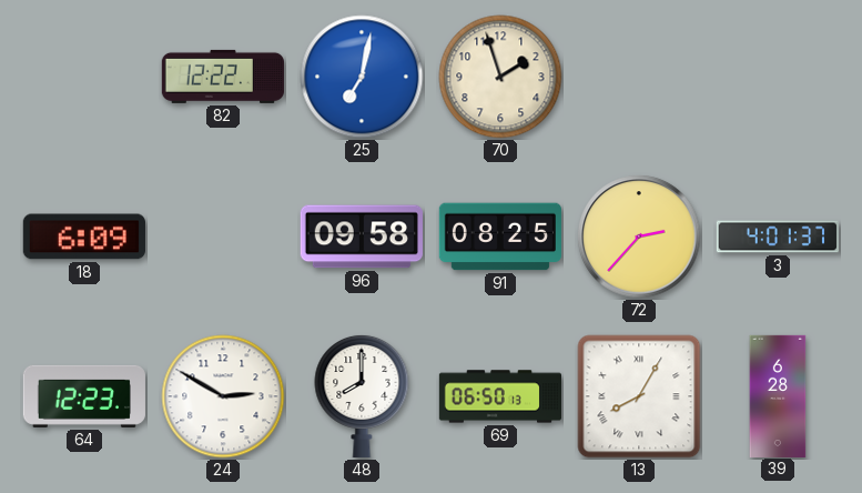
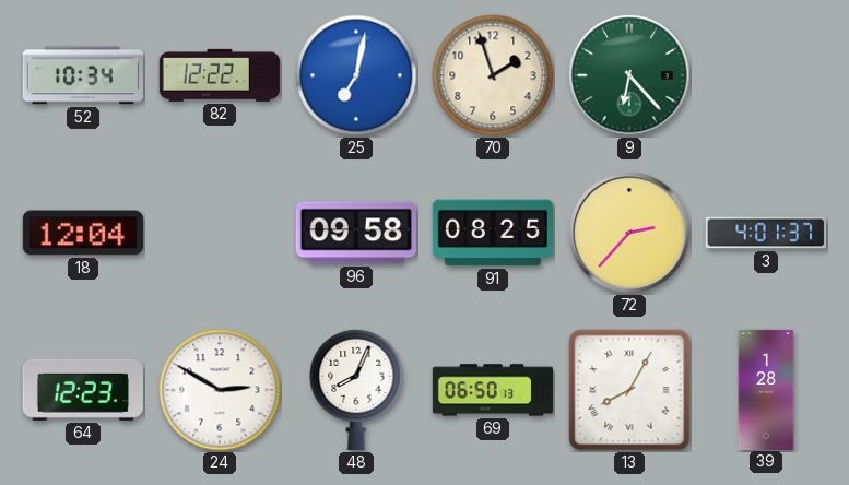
52: none -> 10:34 (83, 75)
9: none -> 6:23 (629, 75)
18: 6:09 -> 12:04 (83, 233)
48: 8:00 -> 8:04 (356, 389)
39: 6:28 -> 1:28 (766, 389)
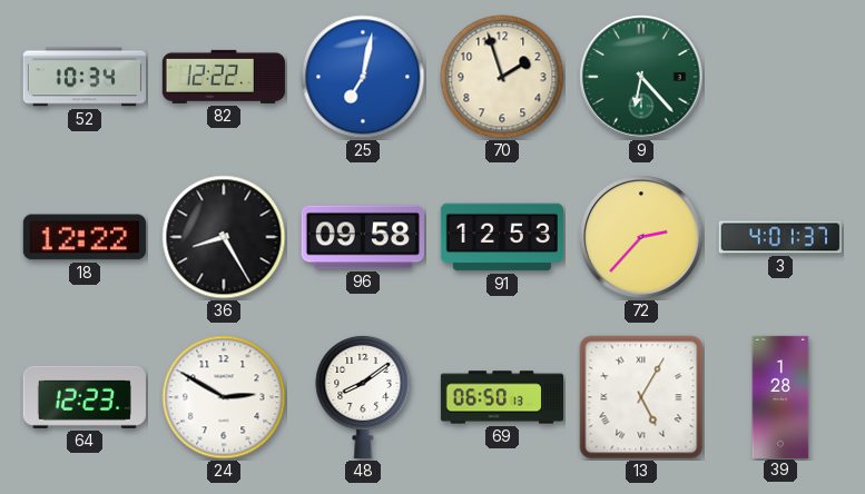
18: 12:04 -> 12:22 (85, 237)
36: none -> 8:25 (224, 237)
91: 08:25 -> 12:53 (501, 237)
48: 8:04 -> 8:09 (363, 396)
13: 8:05 -> 5:05 (641, 397)
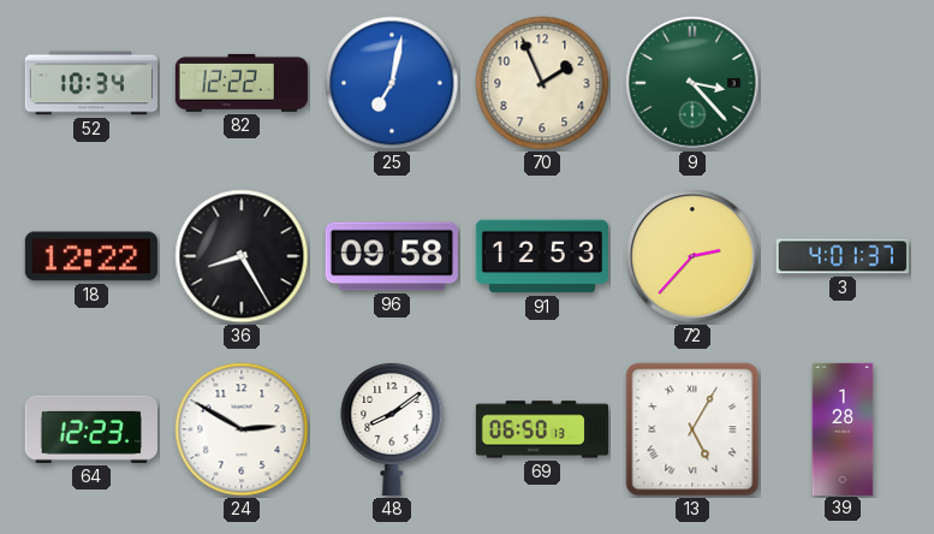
70: 1:57 -> 1:56 (542, 83)
9: 6:23 -> 3:23 (692, 83)
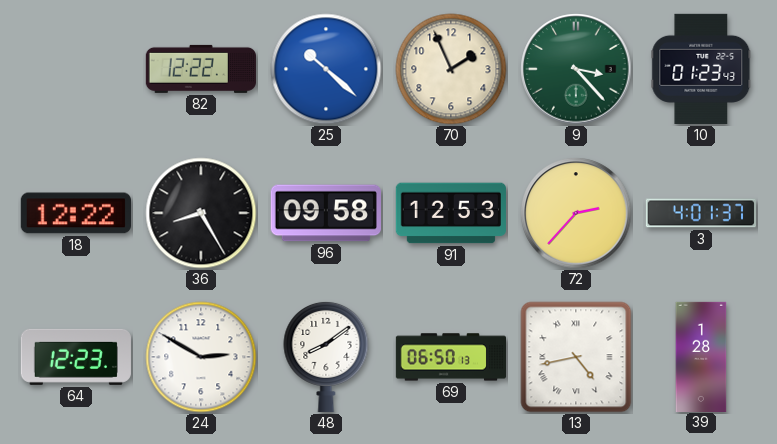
52: 10:34 -> none (91, 83)
25: 7:02 -> 10:22 (326, 69)
10: none -> 01:23 (701, 69)
13: 5:05 -> 4:43 (576, 357)
